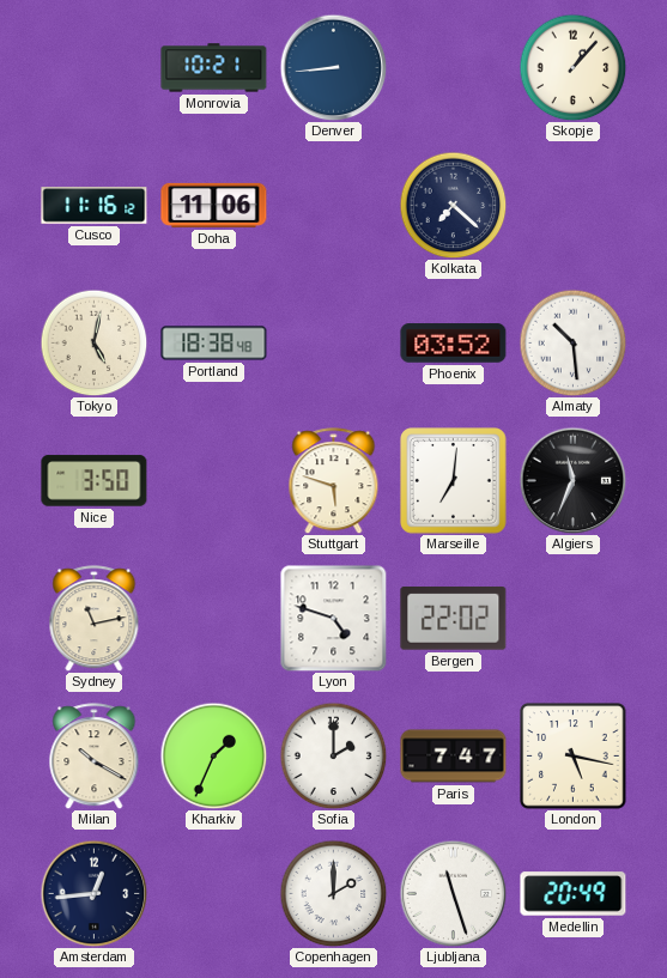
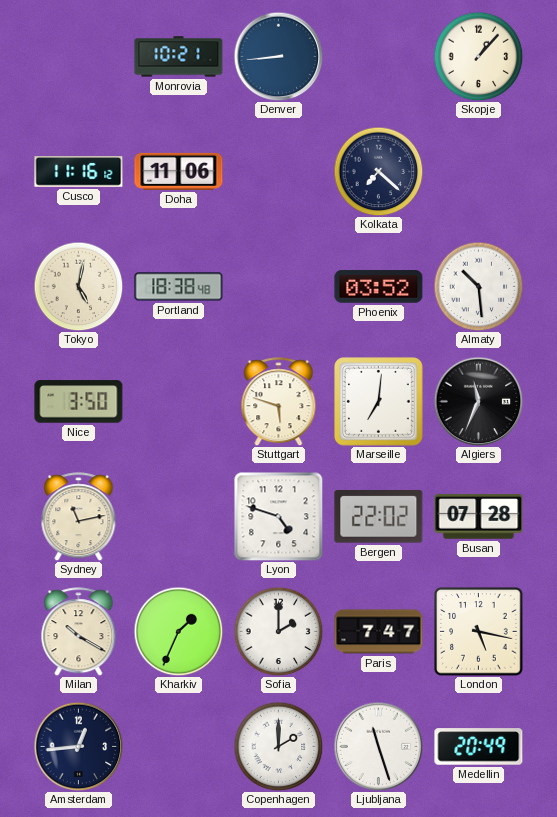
Busan: none -> 07:28 (479, 517)
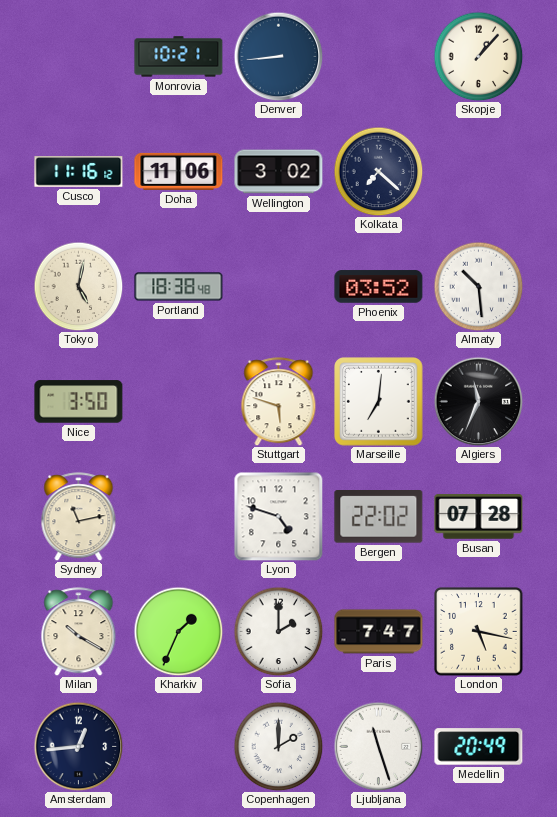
Wellington: none -> 3:02 (279, 172)
